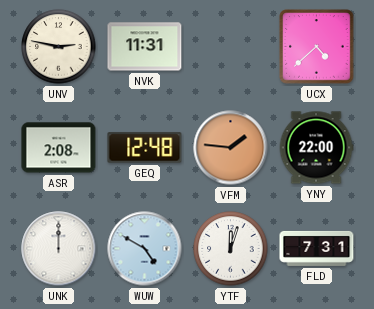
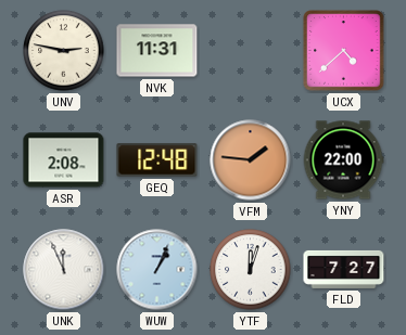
UNK: 12:00 -> 11:56 (64, 270)
WUW: 4:50 -> 1:04 (157, 270)
FLD: 7:31 -> 7:27 (344, 269)
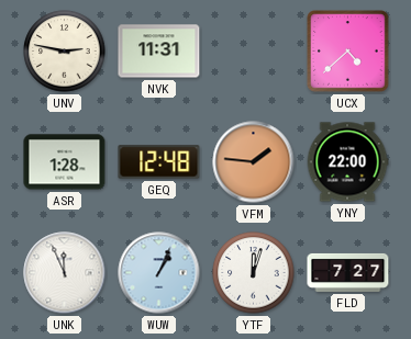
ASR: 2:08 -> 1:28 (65, 162)
